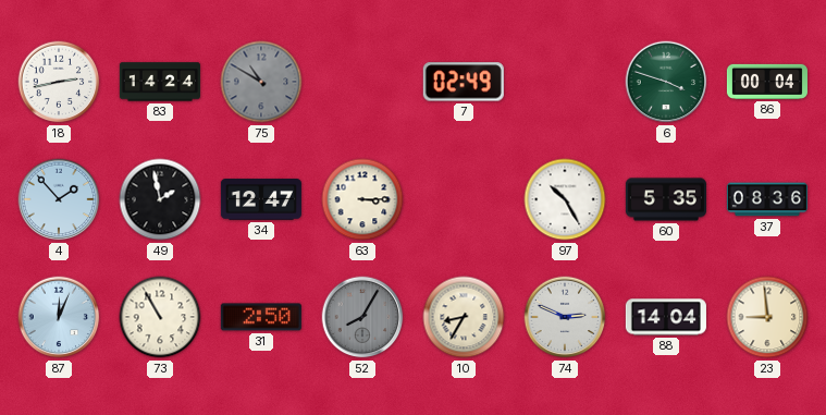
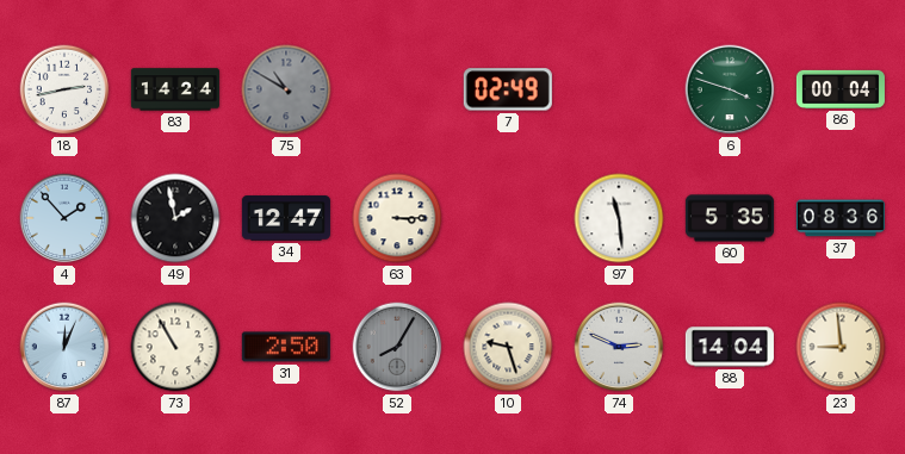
97: 10:25 -> 11:29 (619, 218)
10: 8:35 -> 9:27 (508, 347)
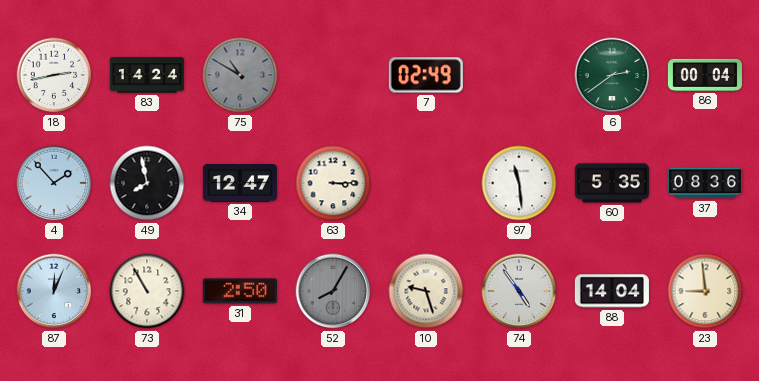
6: 3:48 -> 2:39 (612, 75)
49: 1:58 -> 7:58 (147, 183)
74: 2:49 -> 4:54 (519, 291)
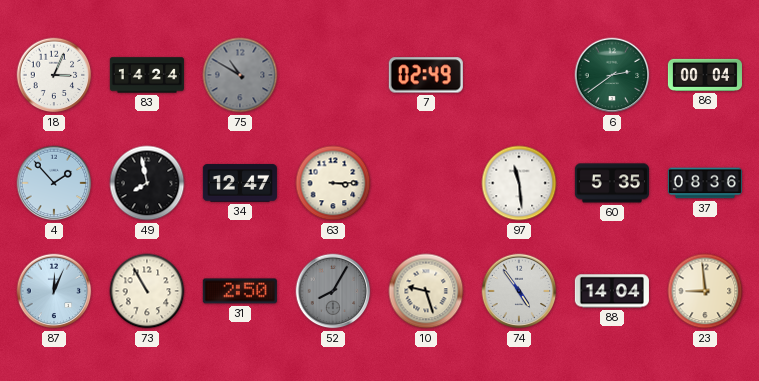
18: 2:43 -> 3:04 (54, 75)
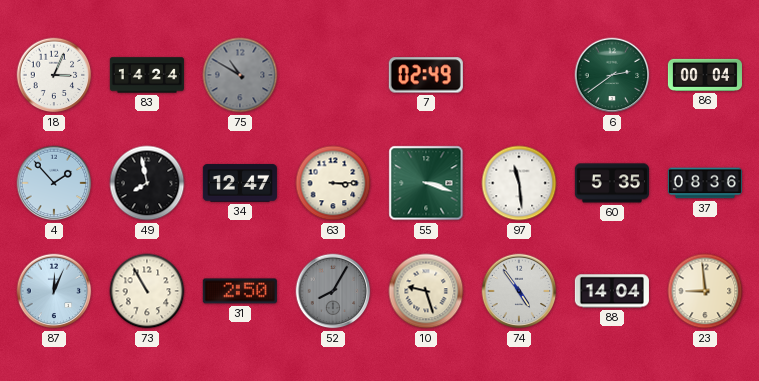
55: none -> 3:18 (426, 183)
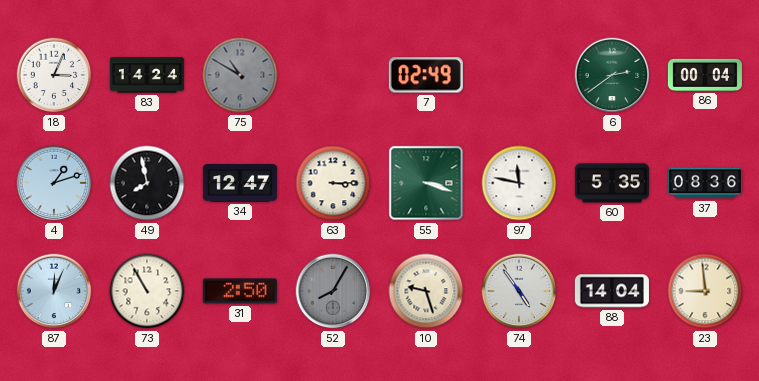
4: 1:53 -> 1:12 (54, 183)
97: 11:29 -> 11:47 (519, 183)
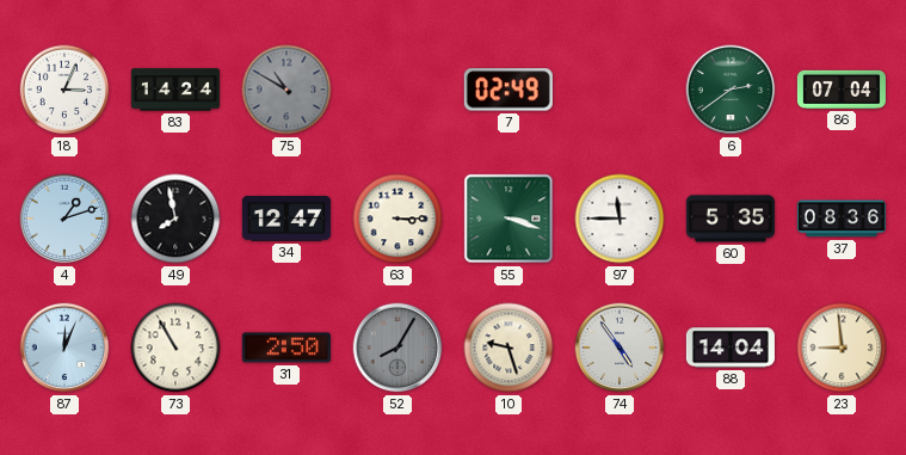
86: 00:04 -> 07:04 (842, 90)
97: 11:47 -> 11:45 (620, 219)
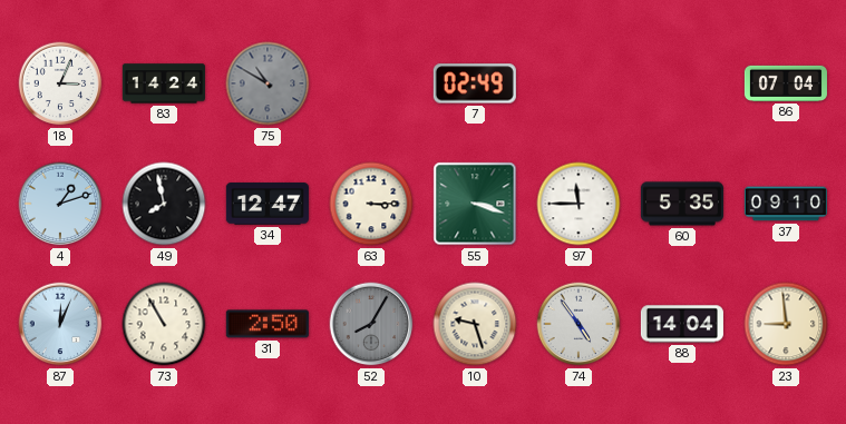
6: 2:39 -> none (731, 90)
37: 08:36 -> 09:10 (786, 204)
